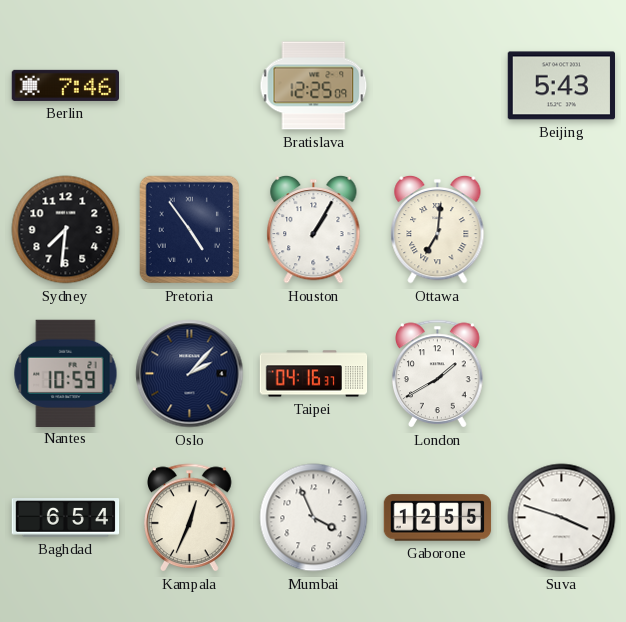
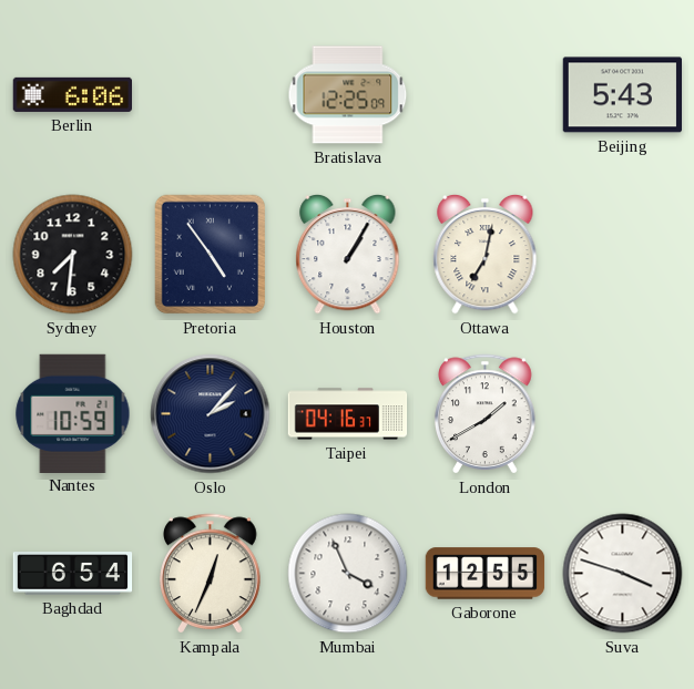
Berlin: 7:46 -> 6:06 (73, 94)
Ottawa: 7:01 -> 7:02 (486, 254)
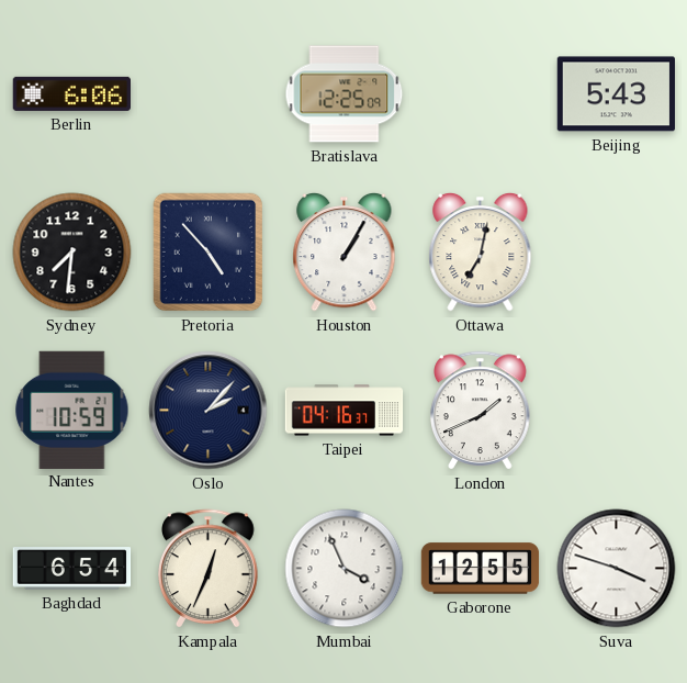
Pretoria: 4:54 -> 4:53 (209, 253)
London: 1:40 -> 1:41 (481, 411)
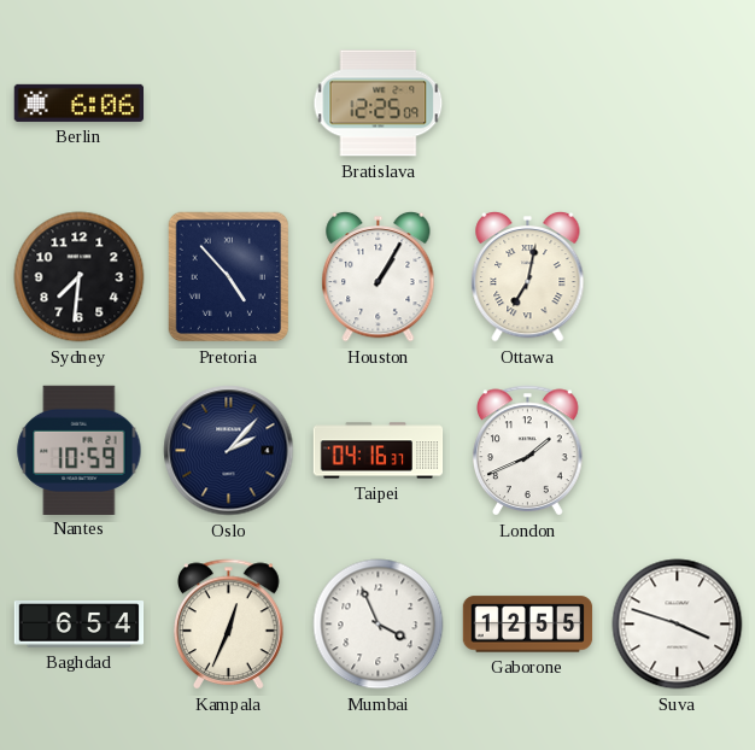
Beijing: 5:43 -> none (616, 94)
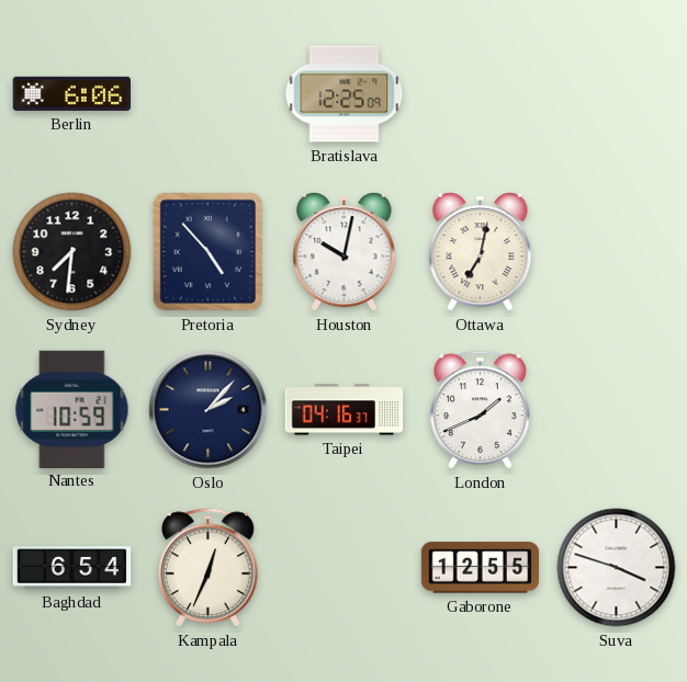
Houston: 1:05 -> 10:02 (345, 251)
Mumbai: 3:56 -> none (379, 625)
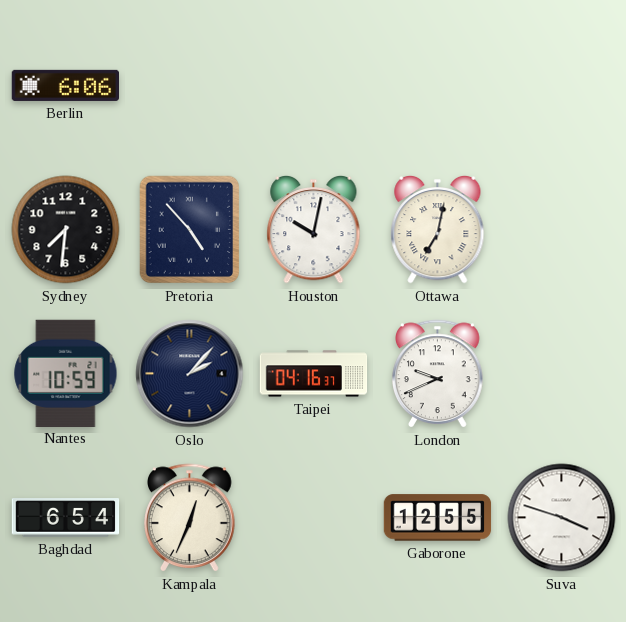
Bratislava: 12:25 -> none (345, 94)
London: 1:41 -> 9:41 (438, 374)
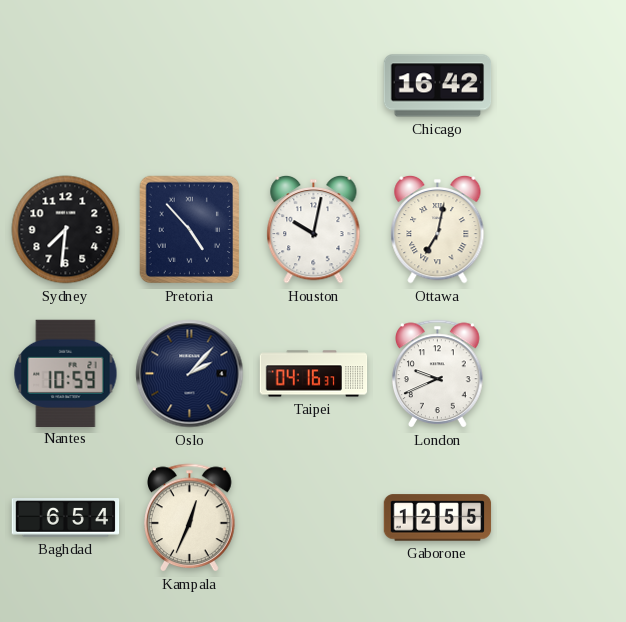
Berlin: 6:06 -> none (66, 85)
Chicago: none -> 16:42 (438, 86)
Suva: 3:48 -> none (562, 518)
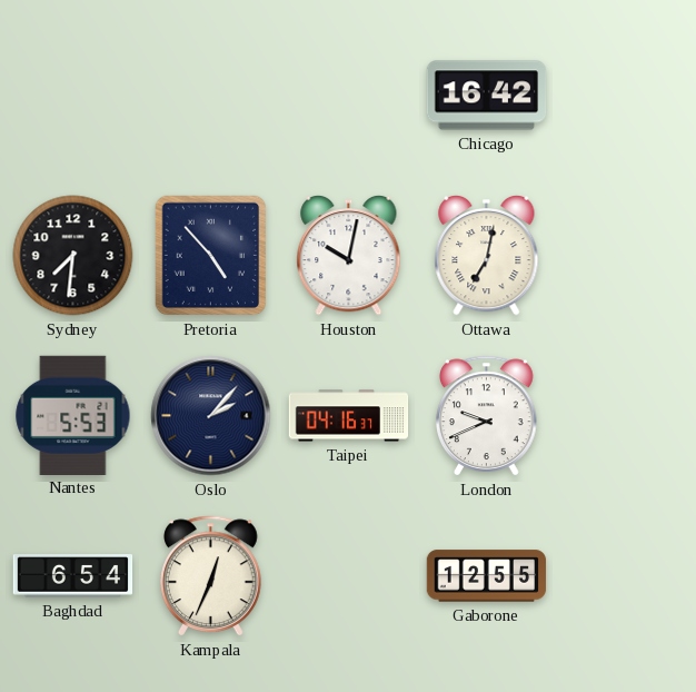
Nantes: 10:59 -> 5:53 (73, 415)
